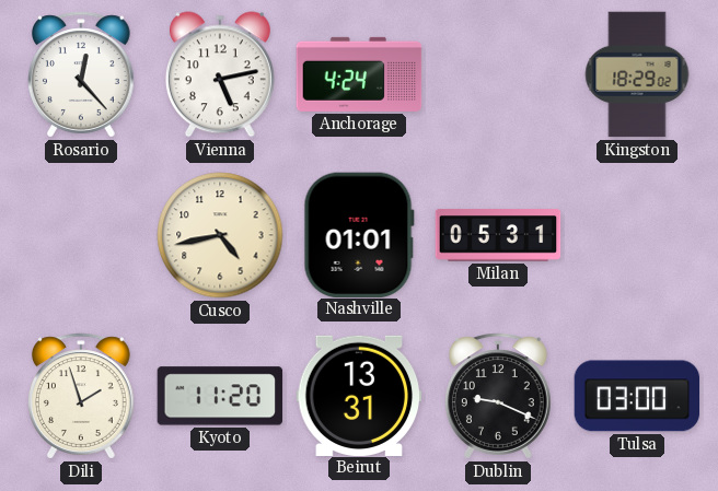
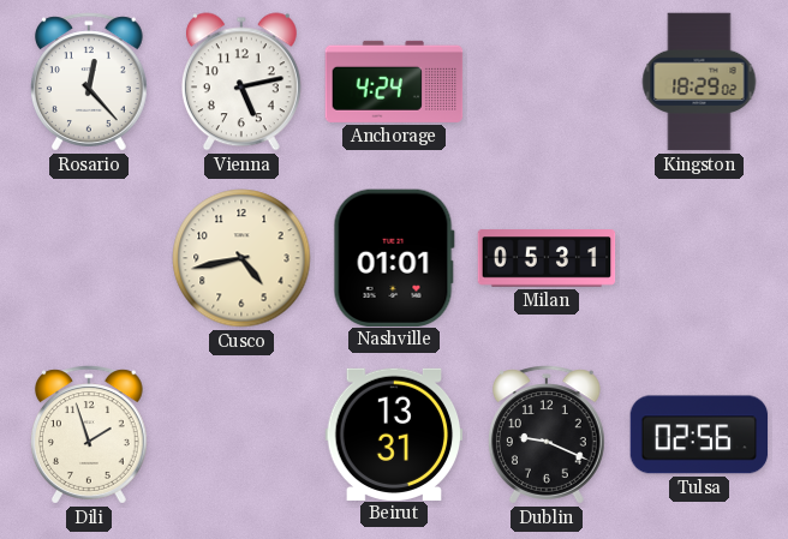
Kyoto: 11:20 -> none (220, 396)
Tulsa: 03:00 -> 02:56 (699, 435)
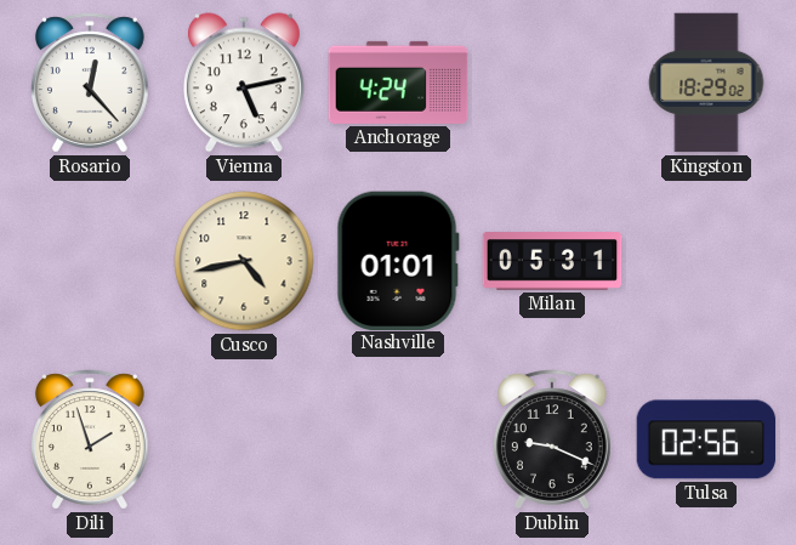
Beirut: 13:31 -> none (394, 433)
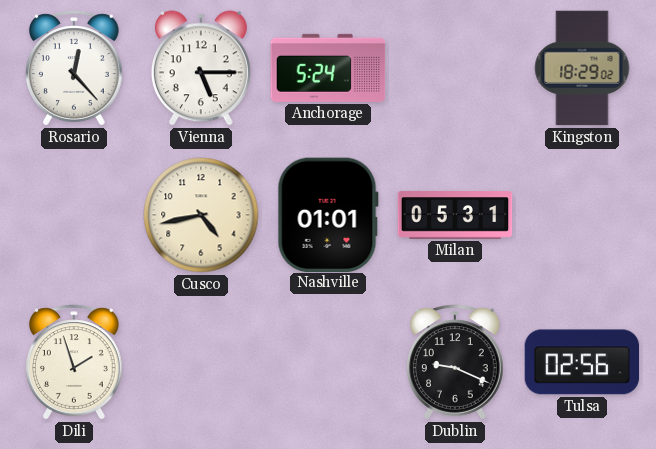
Vienna: 5:13 -> 5:15 (201, 68)
Anchorage: 4:24 -> 5:24 (328, 68)
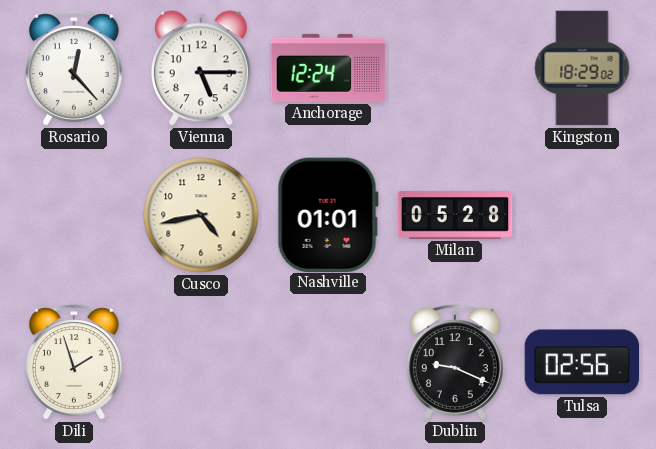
Anchorage: 5:24 -> 12:24 (328, 68)
Milan: 05:31 -> 05:28 (455, 215)
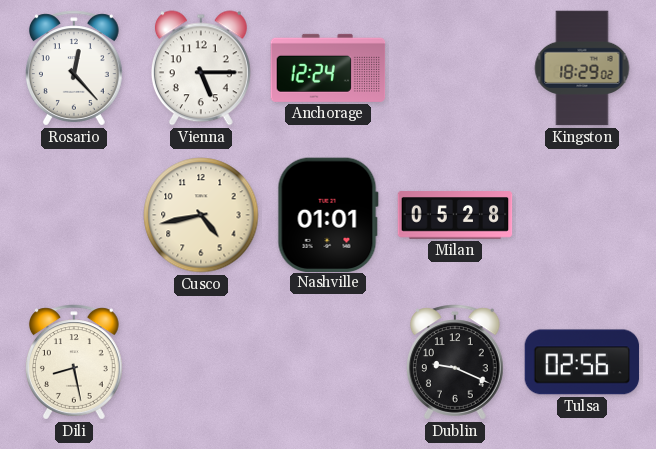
Dili: 1:57 -> 8:28 (74, 362)
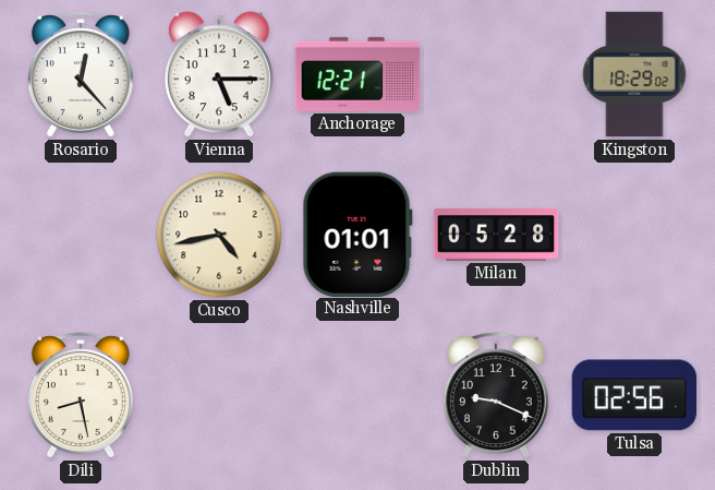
Anchorage: 12:24 -> 12:21 (357, 74)
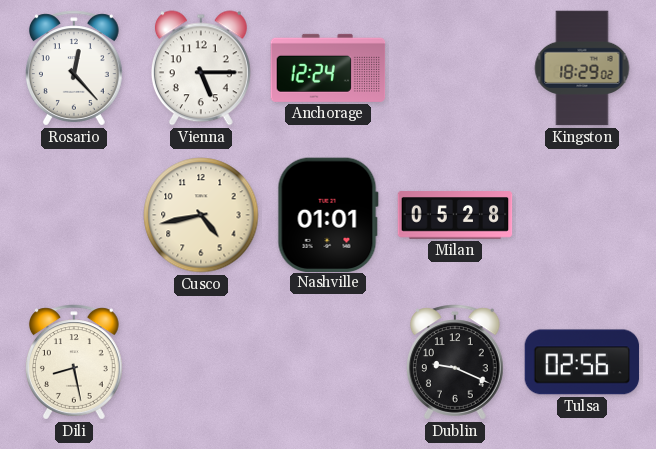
Anchorage: 12:21 -> 12:24 (328, 68)
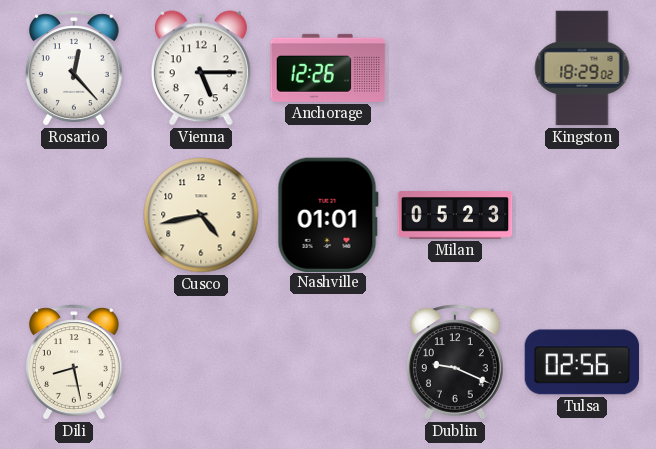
Anchorage: 12:24 -> 12:26 (328, 68)
Milan: 05:28 -> 05:23 (455, 215)
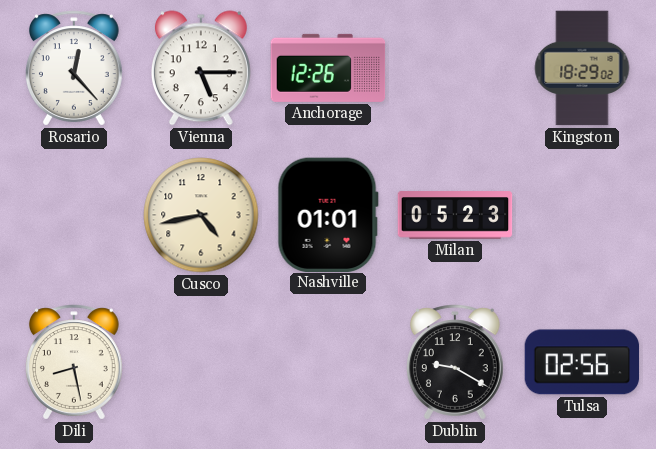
Dublin: 9:19 -> 9:20 (455, 362)
